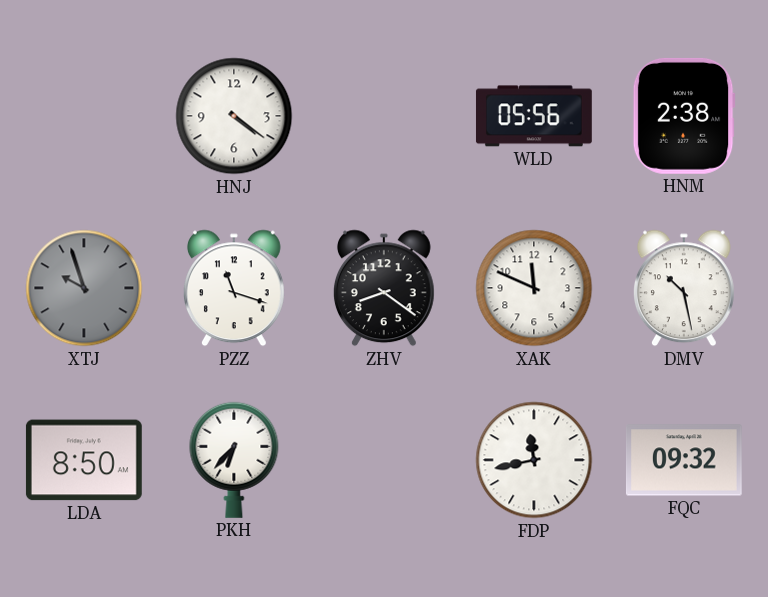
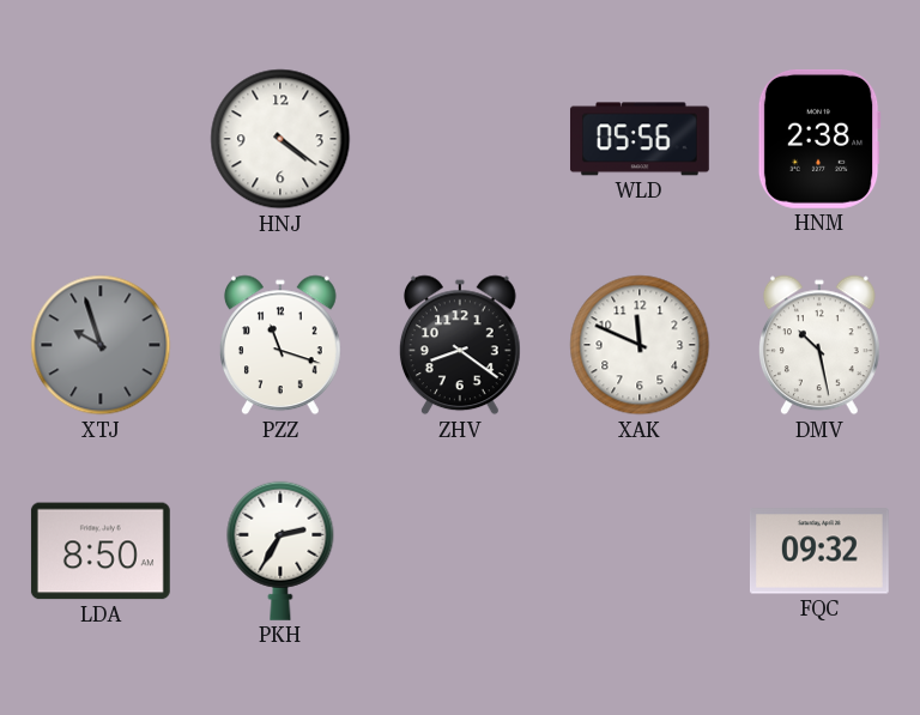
PKH: 6:37 -> 2:35 (280, 551)
FDP: 11:43 -> none (534, 460)
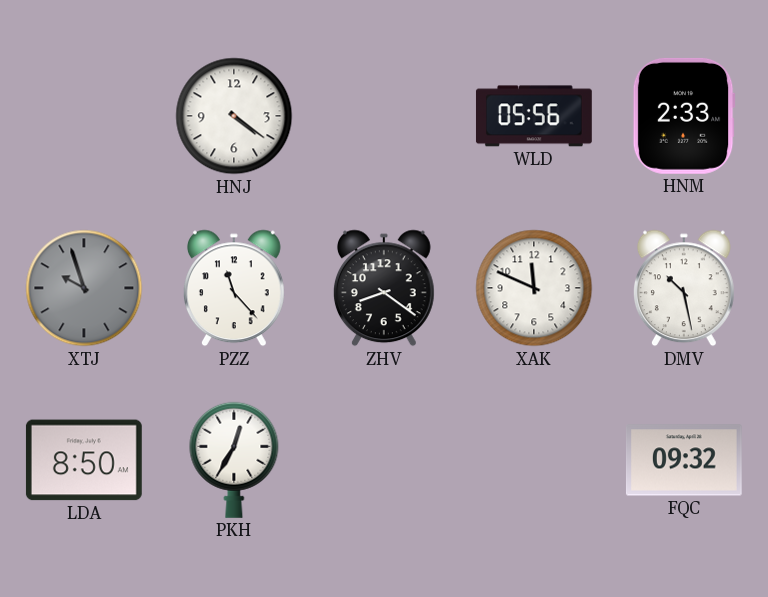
HNM: 2:38 -> 2:33 (684, 116)
PZZ: 11:18 -> 11:23 (234, 288)
PKH: 2:35 -> 12:35 (234, 460)
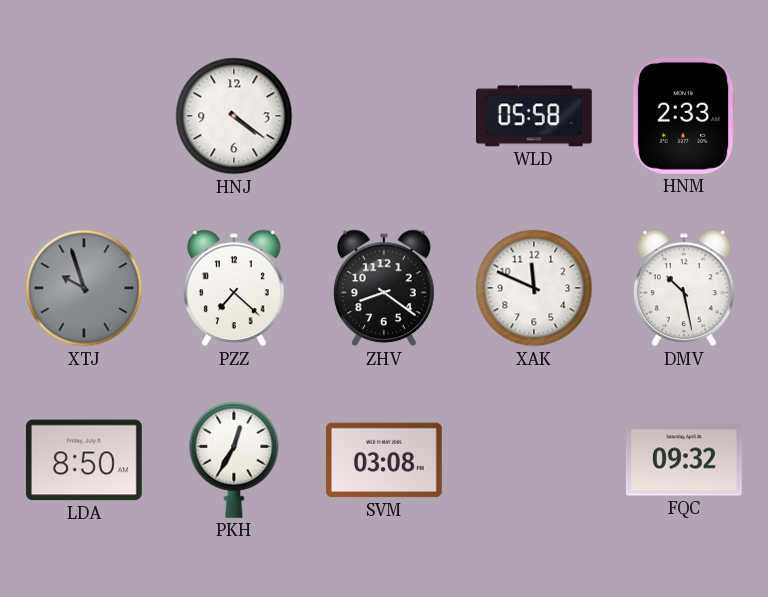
WLD: 05:56 -> 05:58 (534, 116)
PZZ: 11:23 -> 7:22 (234, 288)
SVM: none -> 03:08 (384, 460)
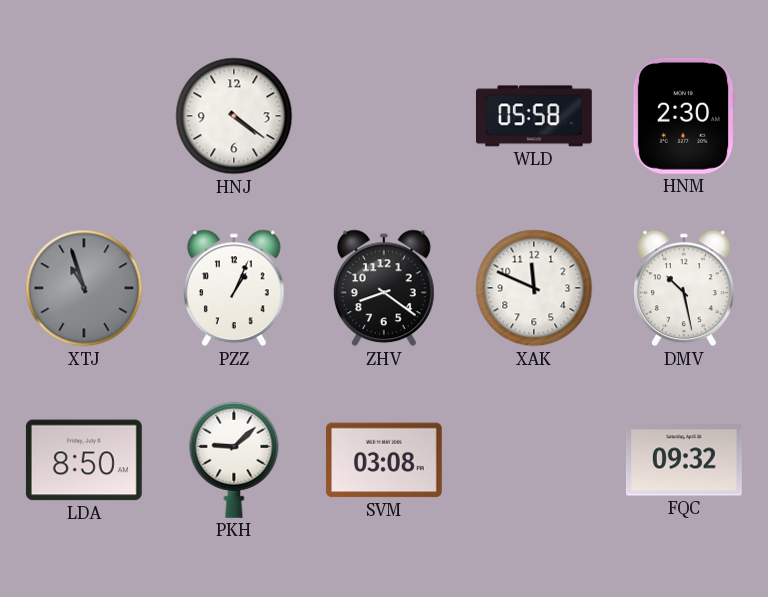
HNM: 2:33 -> 2:30 (684, 116)
XTJ: 9:57 -> 10:57 (84, 288)
PZZ: 7:22 -> 1:04 (234, 288)
PKH: 12:35 -> 9:08 (234, 460)
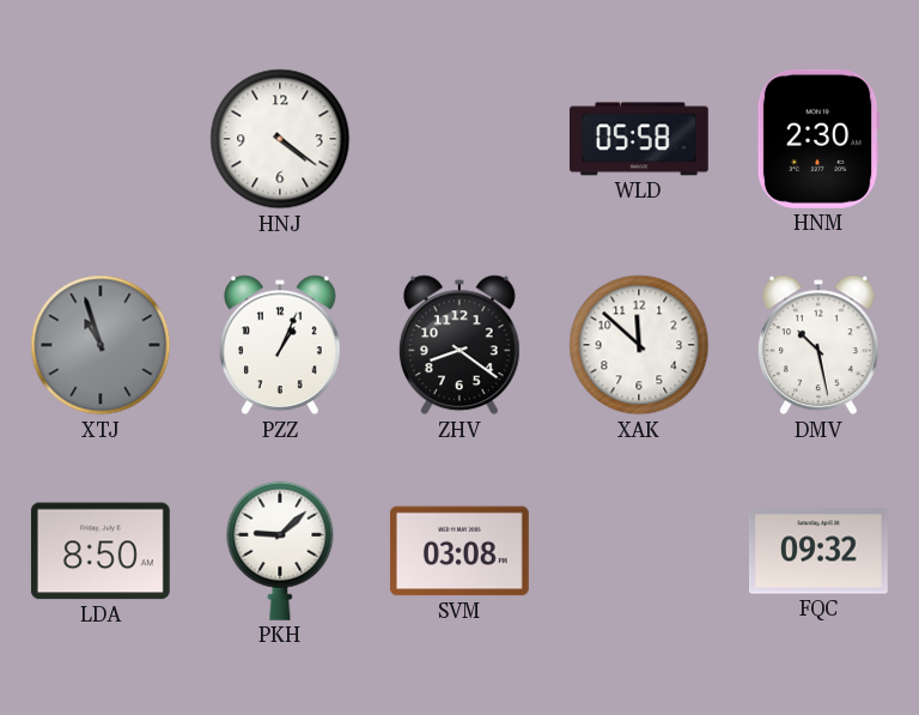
XAK: 11:49 -> 11:52 (639, 345)
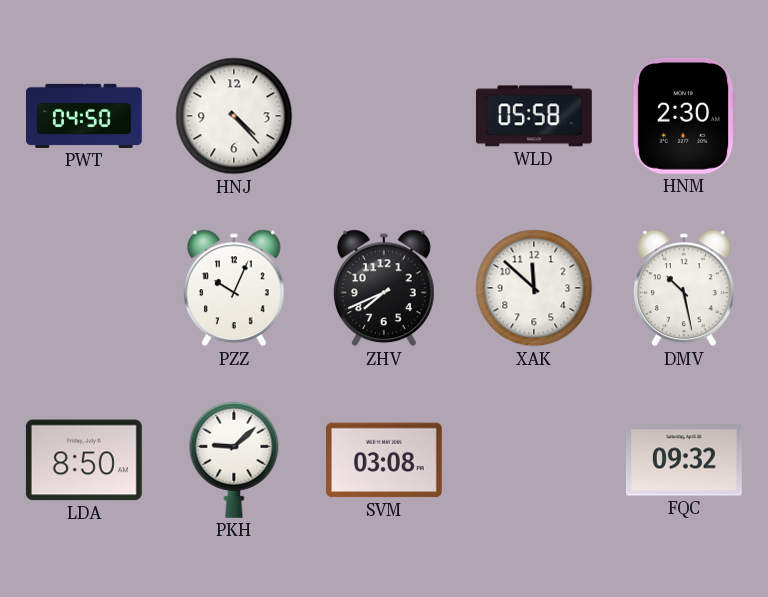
PWT: none -> 04:50 (85, 116)
HNJ: 4:21 -> 4:23 (234, 116)
XTJ: 10:57 -> none (101, 345)
PZZ: 1:04 -> 10:04 (234, 288)
ZHV: 8:21 -> 7:41 (384, 288)
